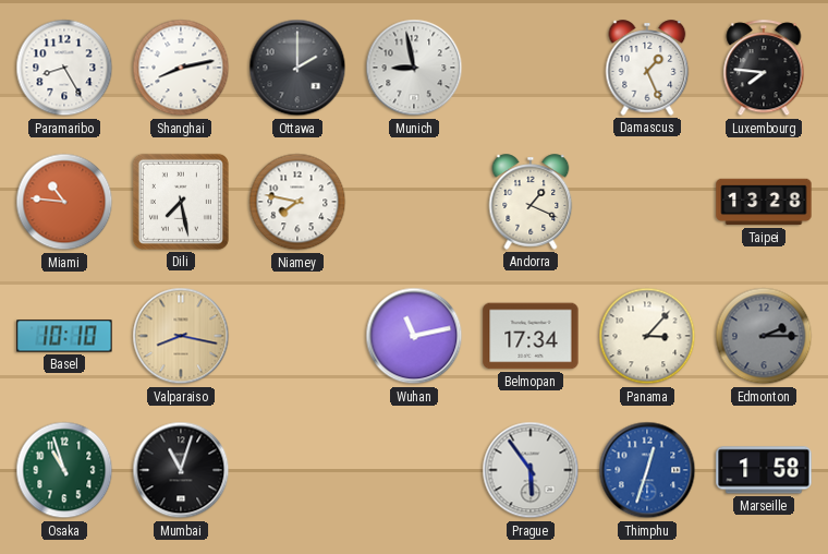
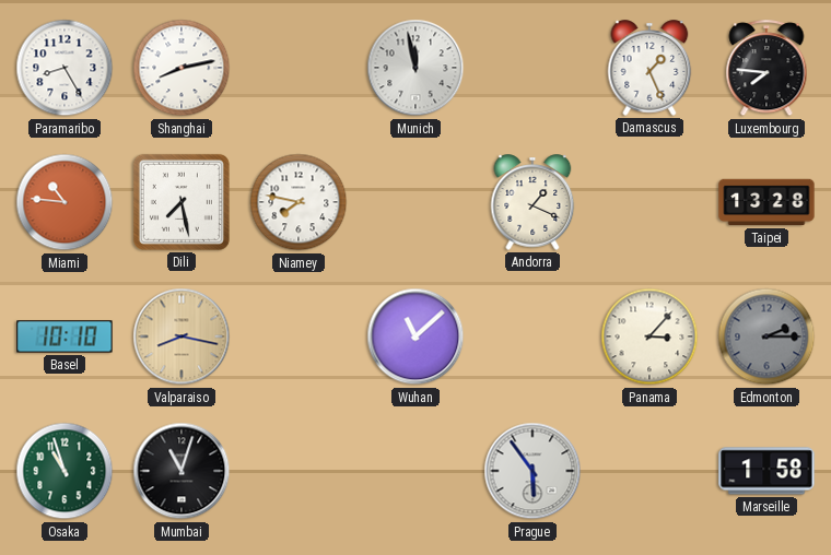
Ottawa: 2:00 -> none (297, 68)
Munich: 8:58 -> 11:58 (415, 68)
Wuhan: 11:13 -> 11:08 (415, 336)
Belmopan: 17:34 -> none (531, 336)
Thimphu: 12:33 -> none (647, 470)
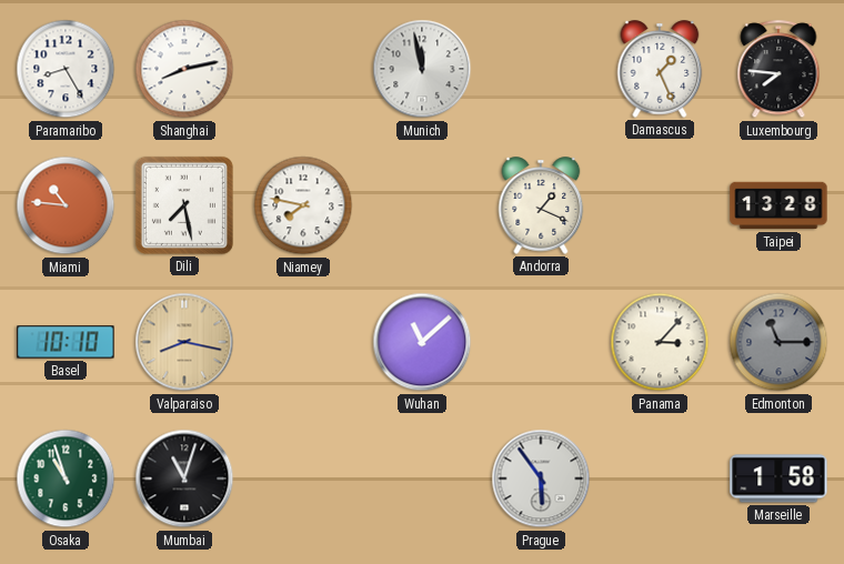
Edmonton: 2:15 -> 11:15 (778, 342)
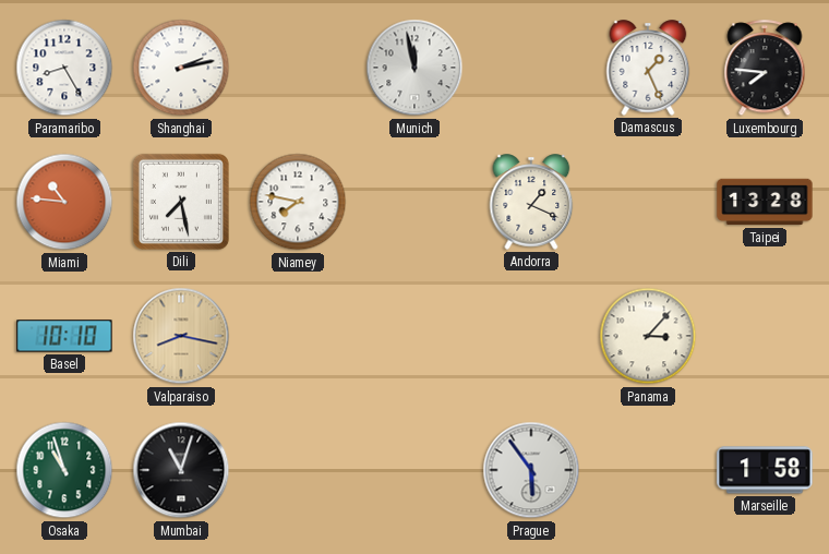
Shanghai: 8:13 -> 2:13 (181, 68)
Wuhan: 11:08 -> none (422, 342)
Edmonton: 11:15 -> none (778, 342)
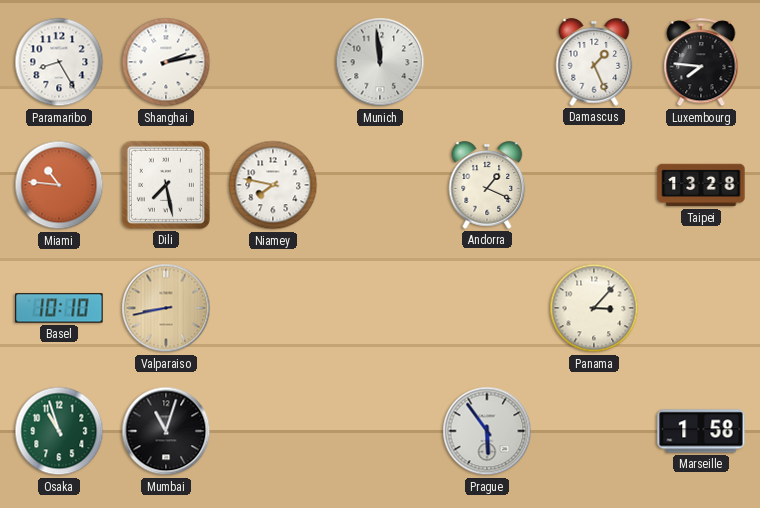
Munich: 11:58 -> 11:59 (380, 62)
Valparaiso: 8:17 -> 8:43 (166, 308)
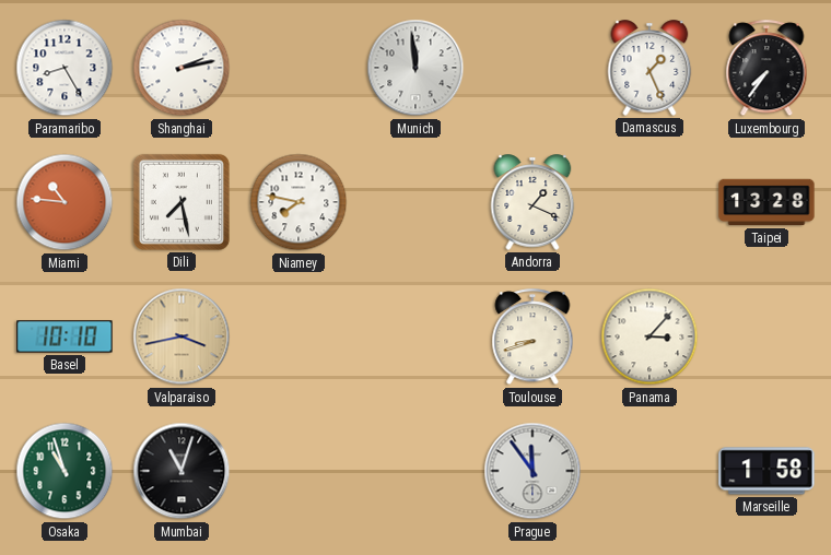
Luxembourg: 7:46 -> 7:36 (766, 69)
Valparaiso: 8:43 -> 3:43 (182, 336)
Toulouse: none -> 8:42 (532, 338)
Prague: 5:54 -> 11:54 (532, 471)
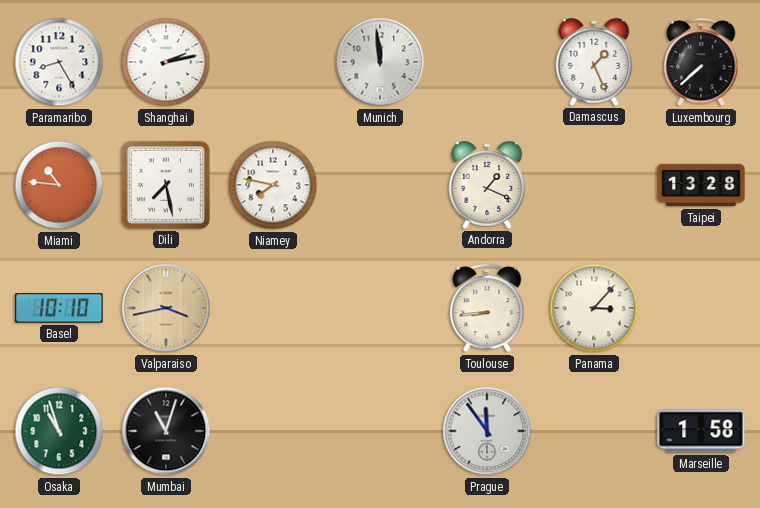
Luxembourg: 7:36 -> 7:38 (701, 63)
Toulouse: 8:42 -> 8:44 (487, 309)
